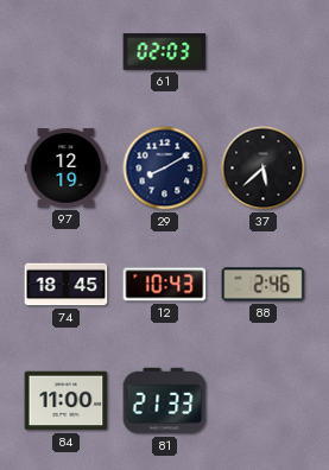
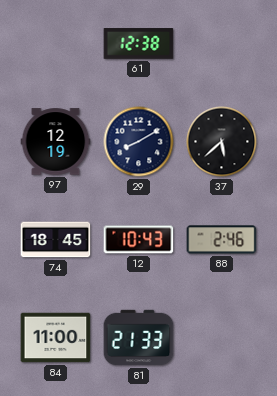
61: 02:03 -> 12:38 (139, 44)
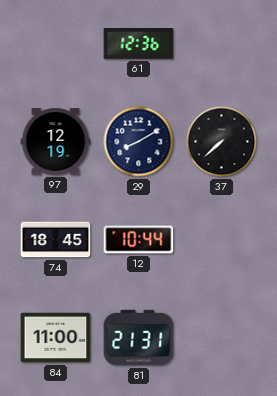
61: 12:38 -> 12:36 (139, 44)
37: 5:38 -> 7:38 (222, 142)
12: 10:43 -> 10:44 (139, 240)
88: 2:46 -> none (222, 240)
81: 21:33 -> 21:31 (139, 338)
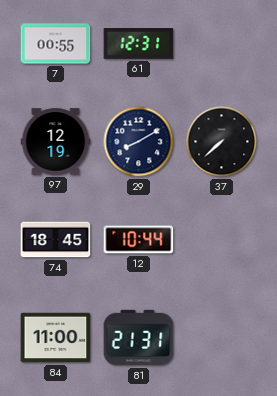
7: none -> 00:55 (56, 44)
61: 12:36 -> 12:31 (139, 44)
